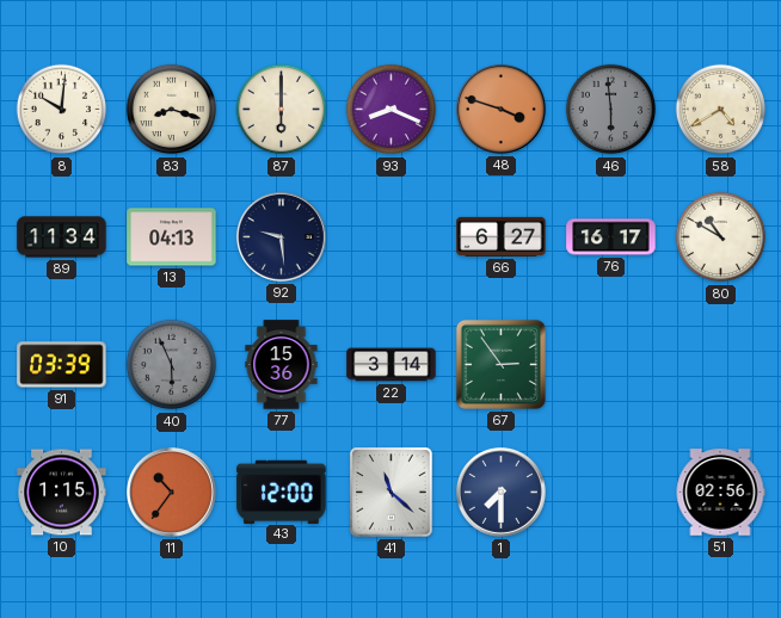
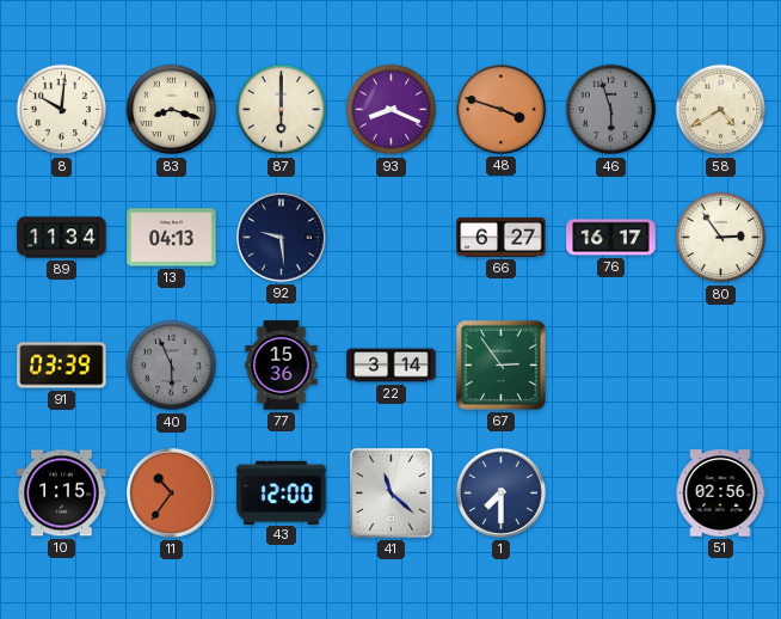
46: 5:59 -> 5:57 (611, 110)
80: 10:50 -> 2:54 (721, 238)
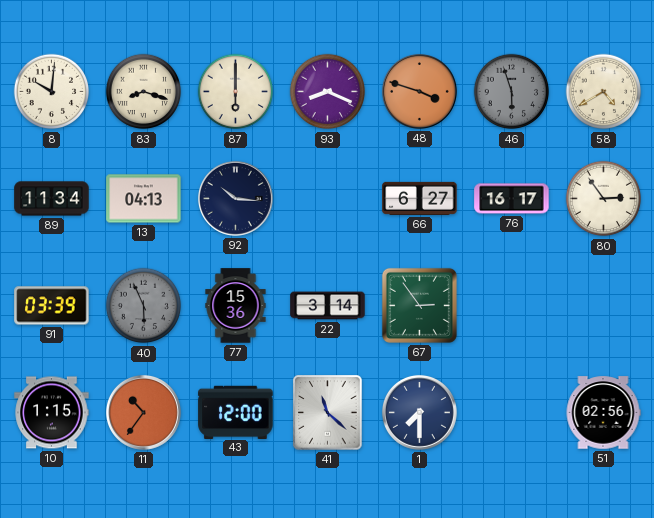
92: 9:29 -> 10:16 (235, 198)
